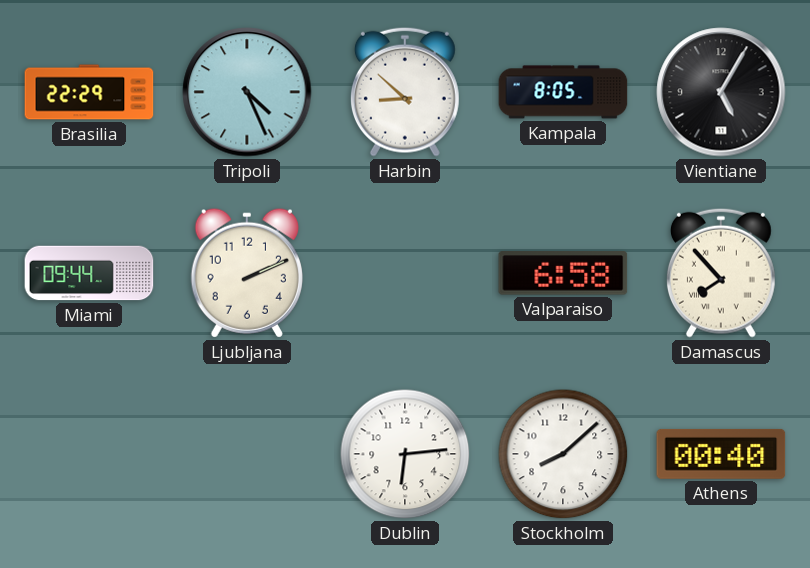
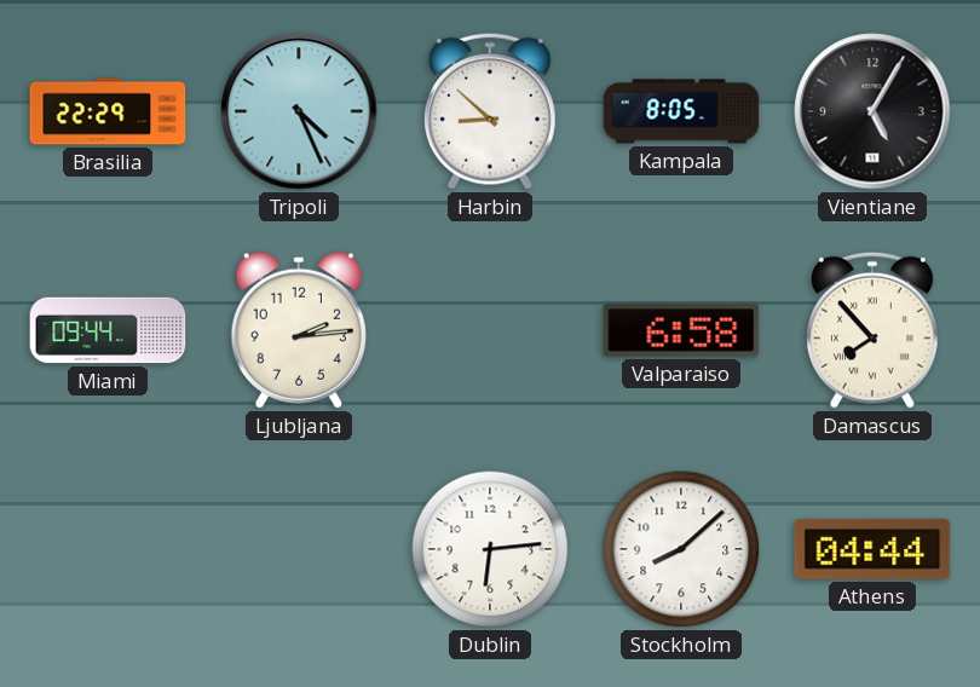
Ljubljana: 2:11 -> 2:14 (299, 330)
Athens: 00:40 -> 04:44 (872, 549)
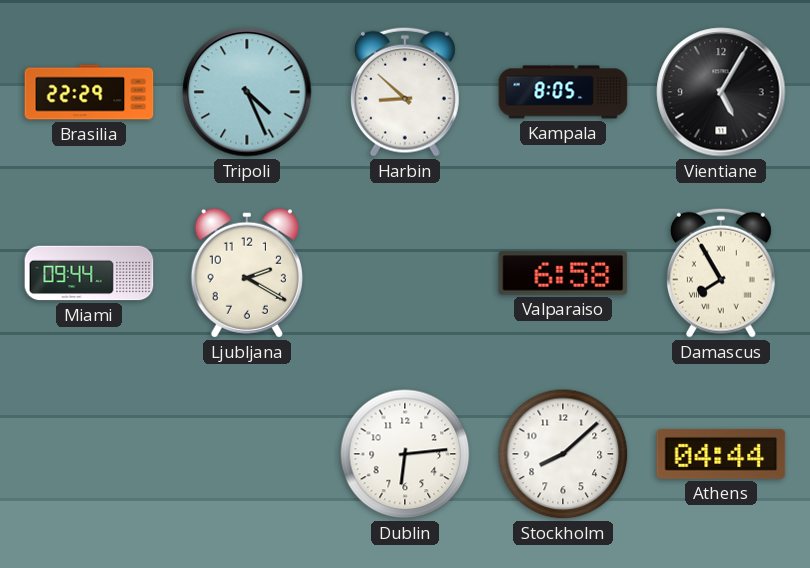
Ljubljana: 2:14 -> 2:20 (247, 273)
Damascus: 7:53 -> 7:55 (721, 273)
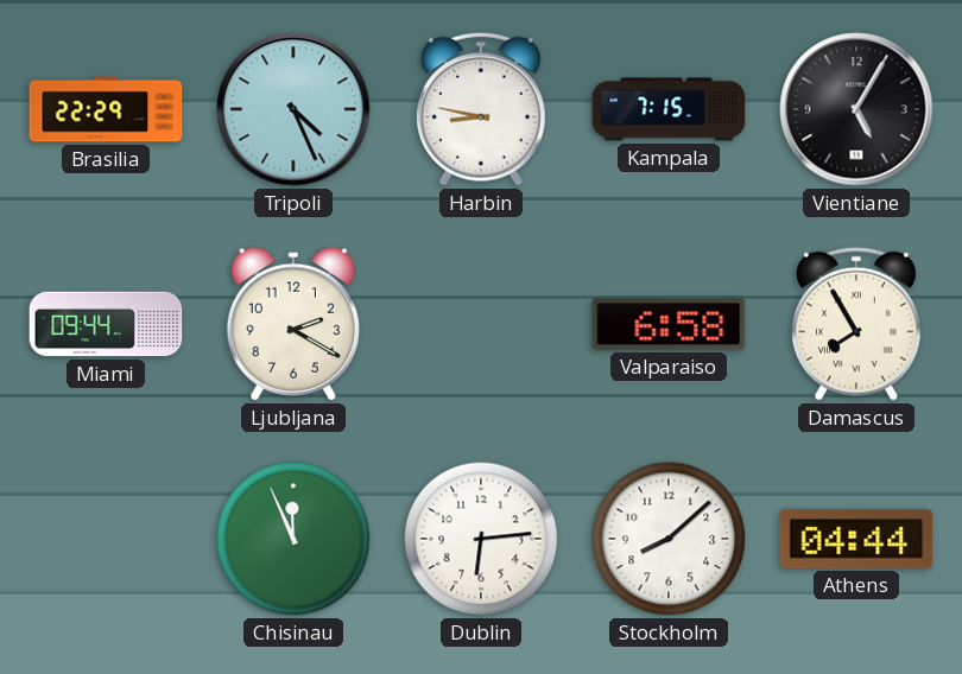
Harbin: 8:52 -> 8:47 (481, 109)
Kampala: 8:05 -> 7:15 (669, 109)
Chisinau: none -> 11:56 (293, 539)
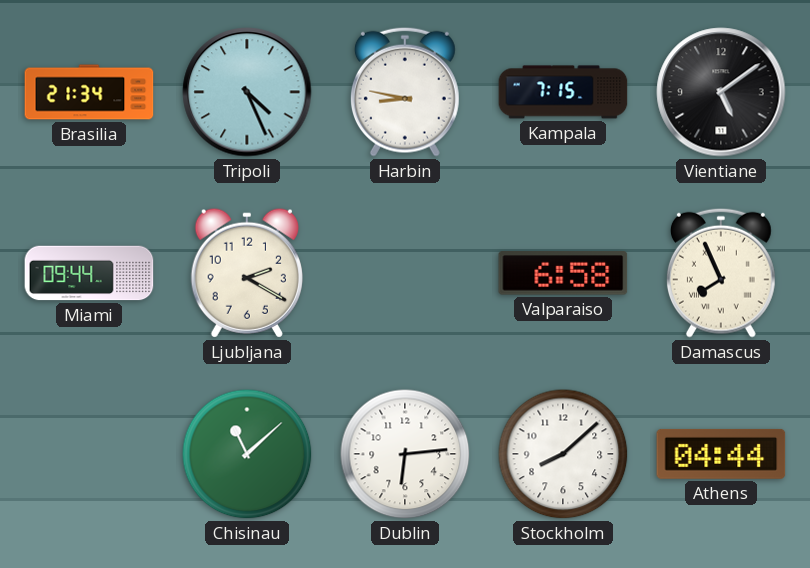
Brasilia: 22:29 -> 21:34 (89, 92)
Vientiane: 5:05 -> 5:09 (721, 92)
Damascus: 7:55 -> 7:56 (721, 273)
Chisinau: 11:56 -> 11:08 (247, 454)
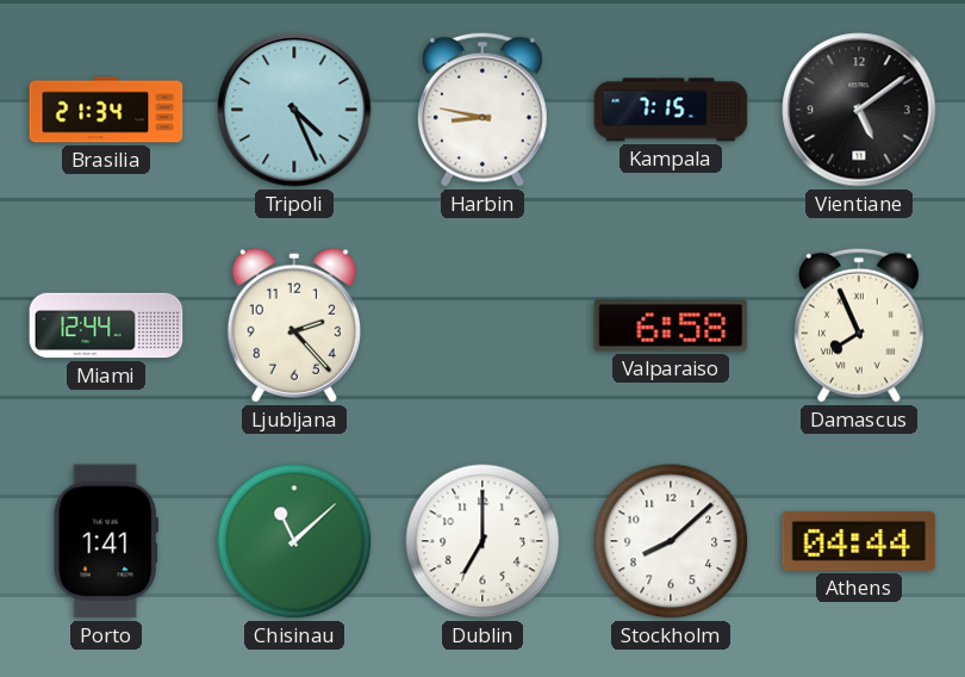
Miami: 09:44 -> 12:44 (106, 325)
Ljubljana: 2:20 -> 2:23 (294, 325)
Porto: none -> 1:41 (106, 541)
Dublin: 6:14 -> 7:00 (482, 541)
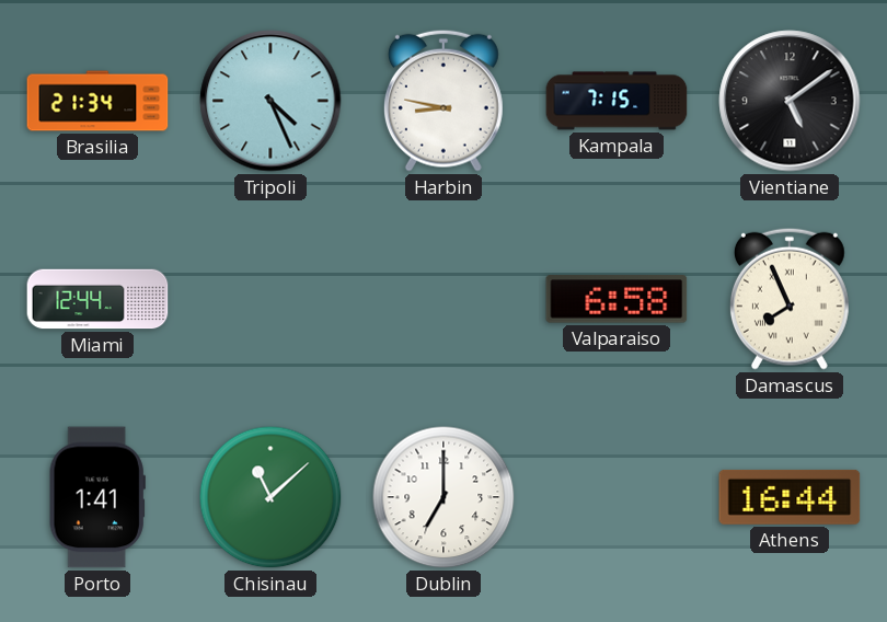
Ljubljana: 2:23 -> none (294, 325)
Stockholm: 8:08 -> none (671, 541)
Athens: 04:44 -> 16:44 (790, 497)
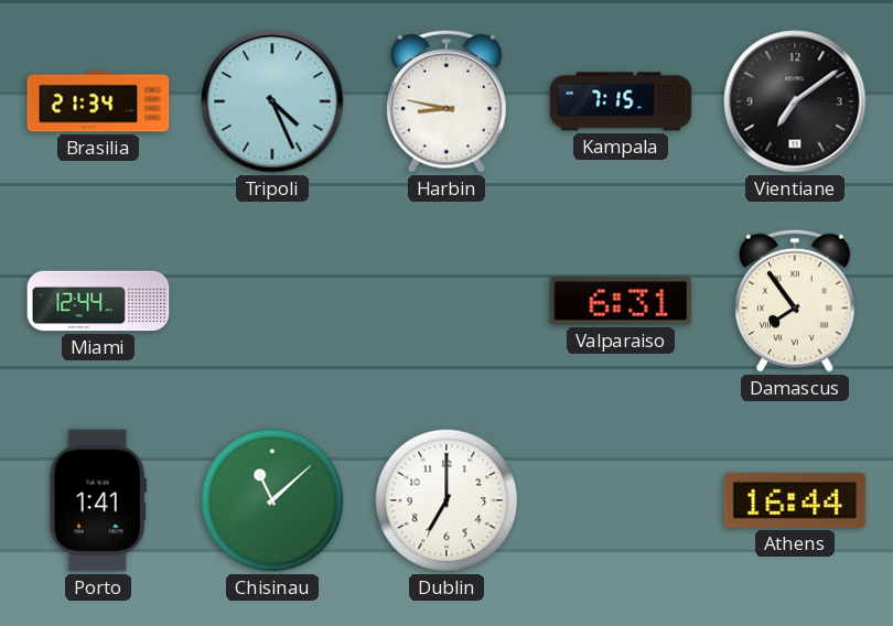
Vientiane: 5:09 -> 7:09 (795, 101)
Valparaiso: 6:58 -> 6:31 (621, 301)
Damascus: 7:56 -> 7:54 (795, 301)
